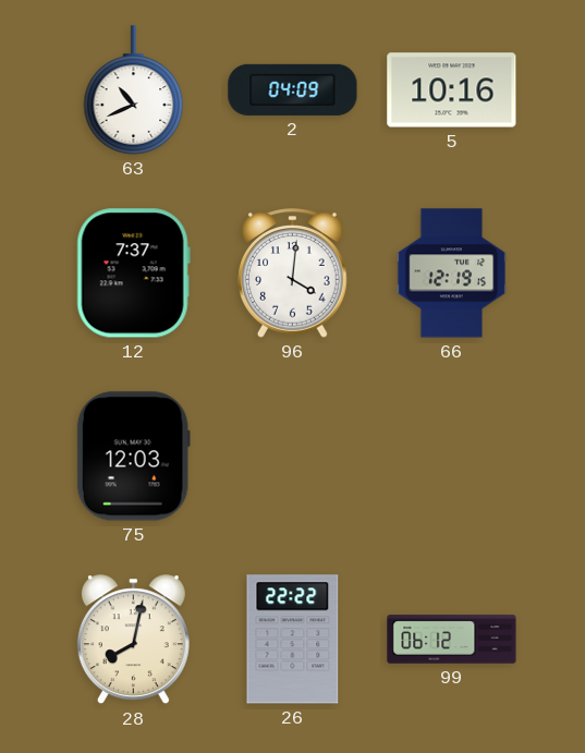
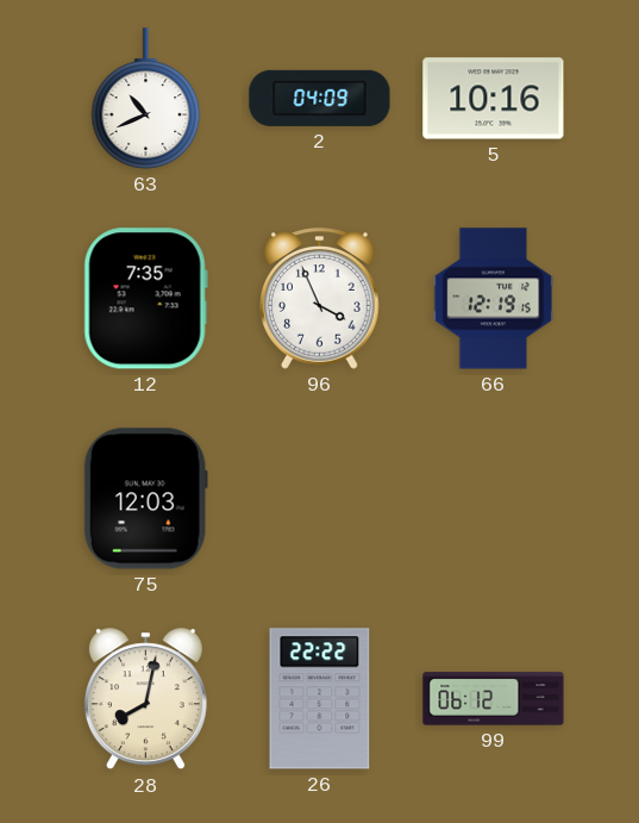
12: 7:37 -> 7:35 (145, 299)
96: 4:01 -> 3:56 (320, 299)
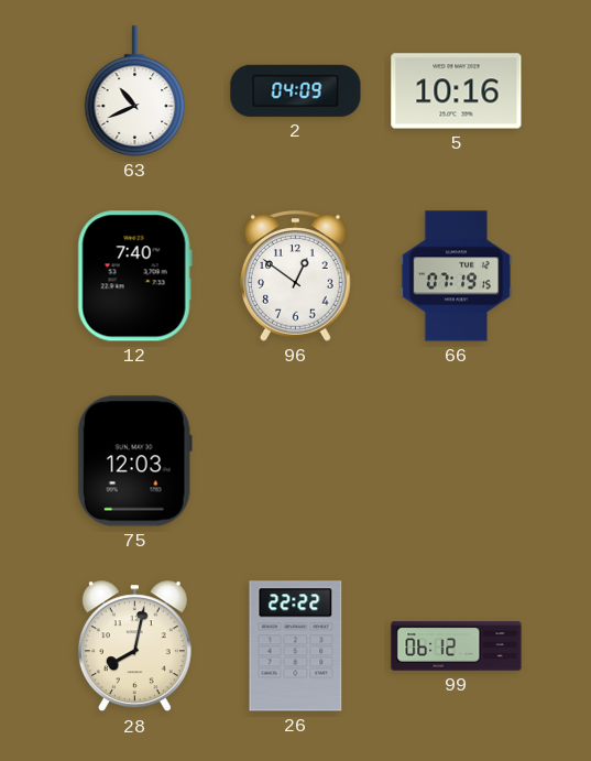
12: 7:35 -> 7:40 (134, 276)
96: 3:56 -> 12:51 (296, 276)
66: 12:19 -> 07:19 (457, 276)
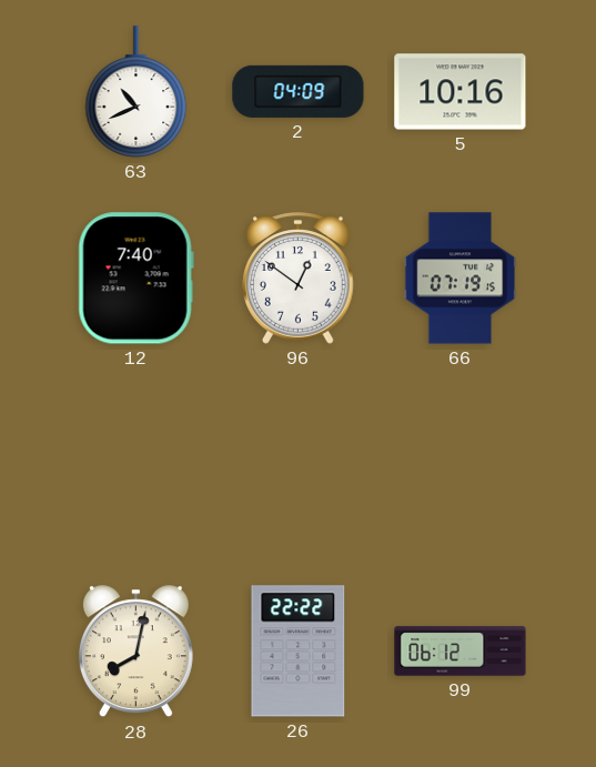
75: 12:03 -> none (134, 461)
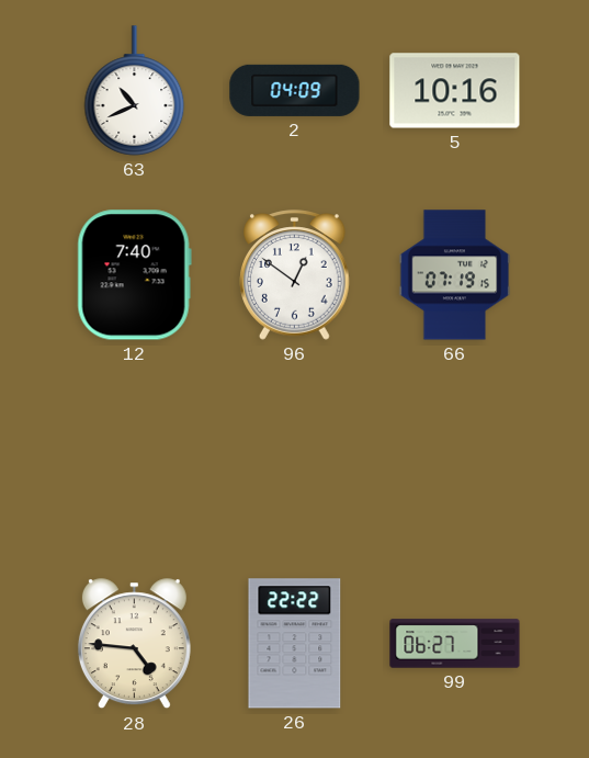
28: 8:02 -> 4:46 (134, 644)
99: 06:12 -> 06:27 (455, 644)
